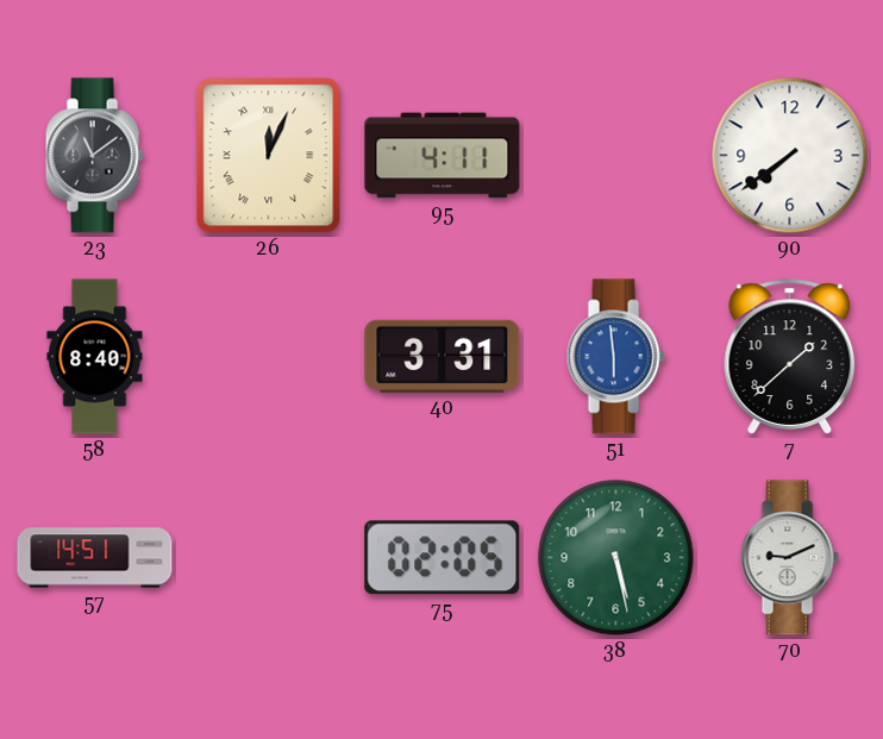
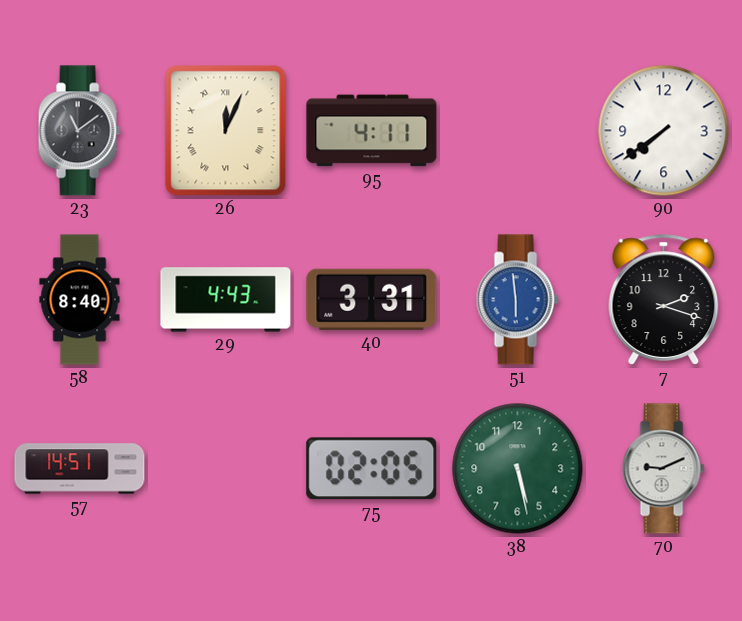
29: none -> 4:43 (226, 300)
7: 1:38 -> 2:18 (664, 300)
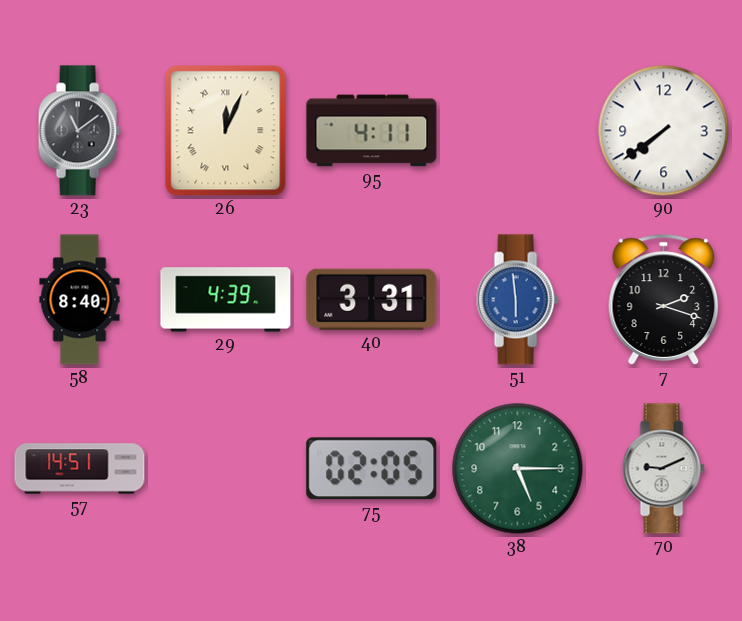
29: 4:43 -> 4:39 (226, 300)
38: 5:28 -> 5:15 (518, 469)
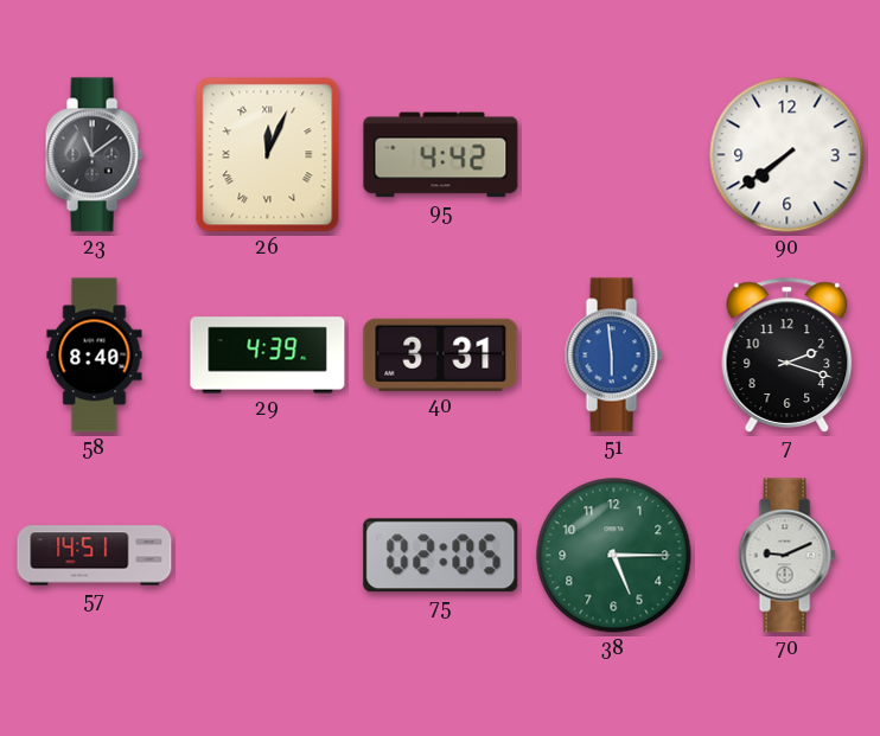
95: 4:11 -> 4:42 (441, 155)
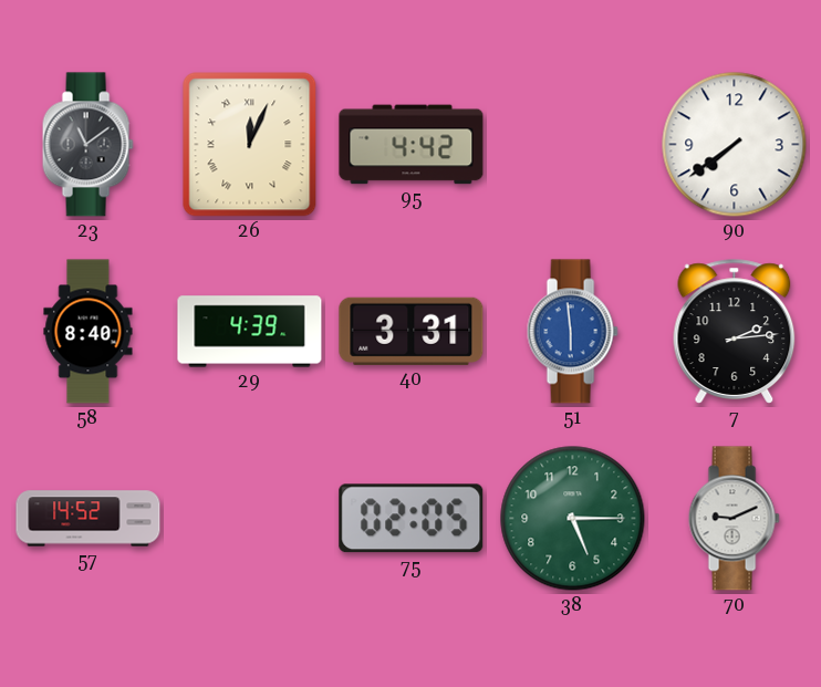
7: 2:18 -> 2:14 (735, 332)
57: 14:51 -> 14:52 (89, 519)
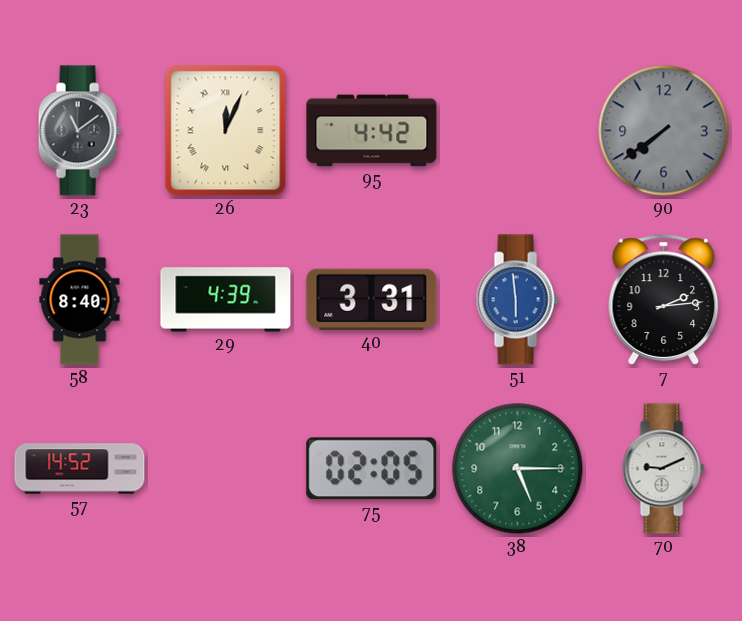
90 dial: white -> grey (664, 131)
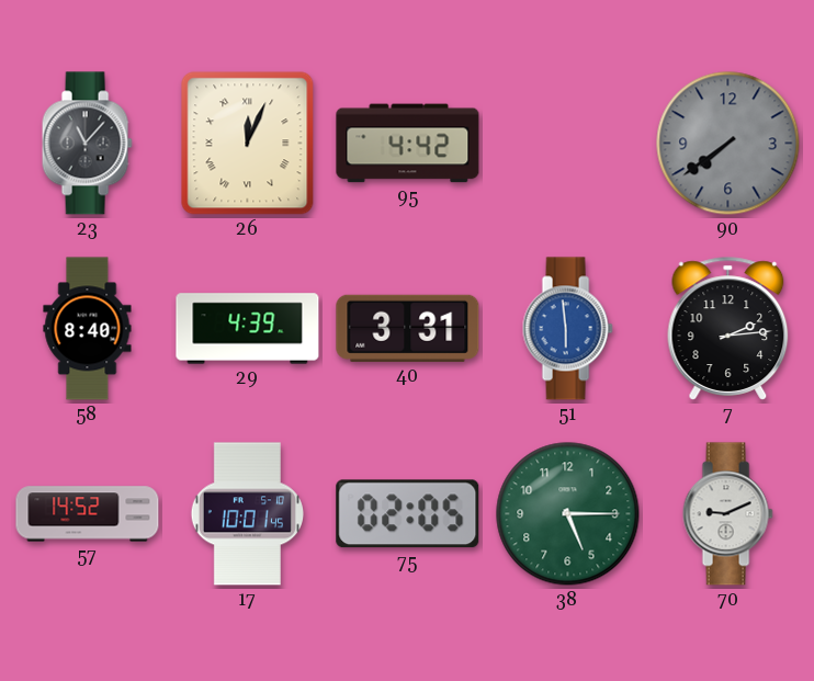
23: 11:09 -> 11:07 (87, 144)
17: none -> 10:01 (247, 514)
